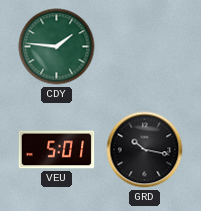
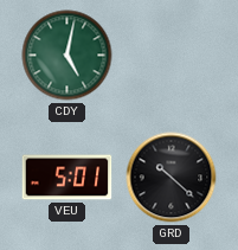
CDY: 1:46 -> 5:02 (67, 56)
GRD: 10:17 -> 10:22 (172, 178)
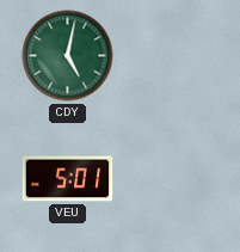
GRD: 10:22 -> none (172, 178)
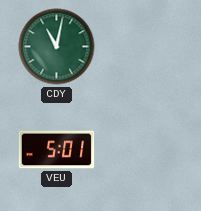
CDY: 5:02 -> 11:02 (57, 47)
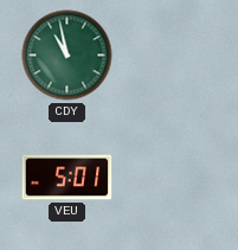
CDY: 11:02 -> 10:58 (67, 56)
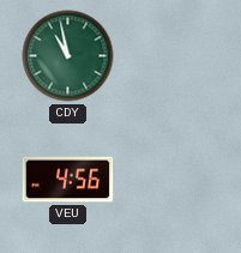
VEU: 5:01 -> 4:56 (68, 180)
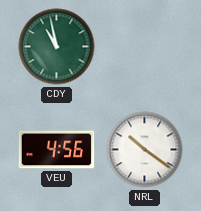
NRL: none -> 10:21 (145, 150)
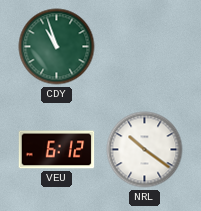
CDY: 10:58 -> 10:57 (57, 47)
VEU: 4:56 -> 6:12 (57, 150)
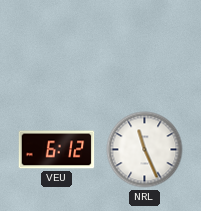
CDY: 10:57 -> none (57, 47)
NRL: 10:21 -> 11:26 (145, 150)
